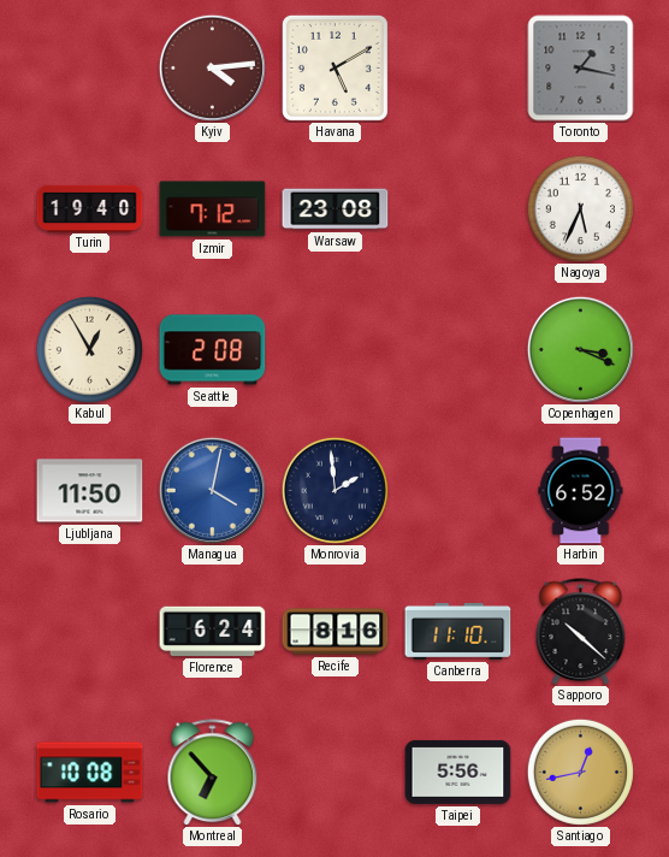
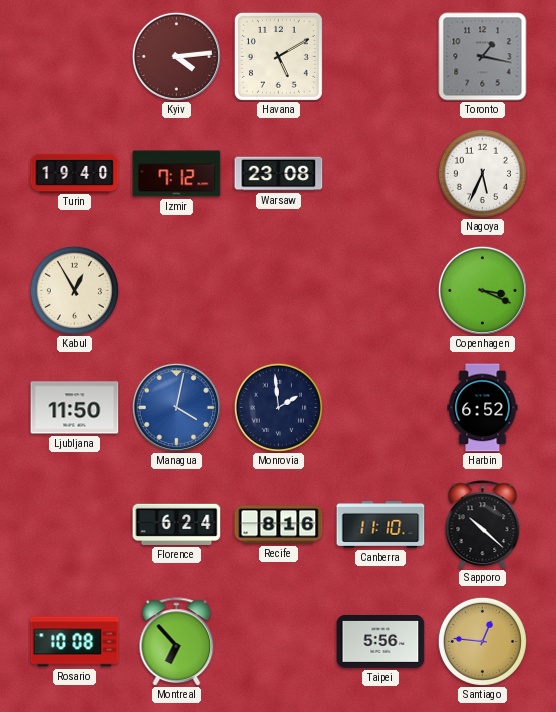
Seattle: 2:08 -> none (213, 350)
Santiago: 12:43 -> 12:46 (482, 641)
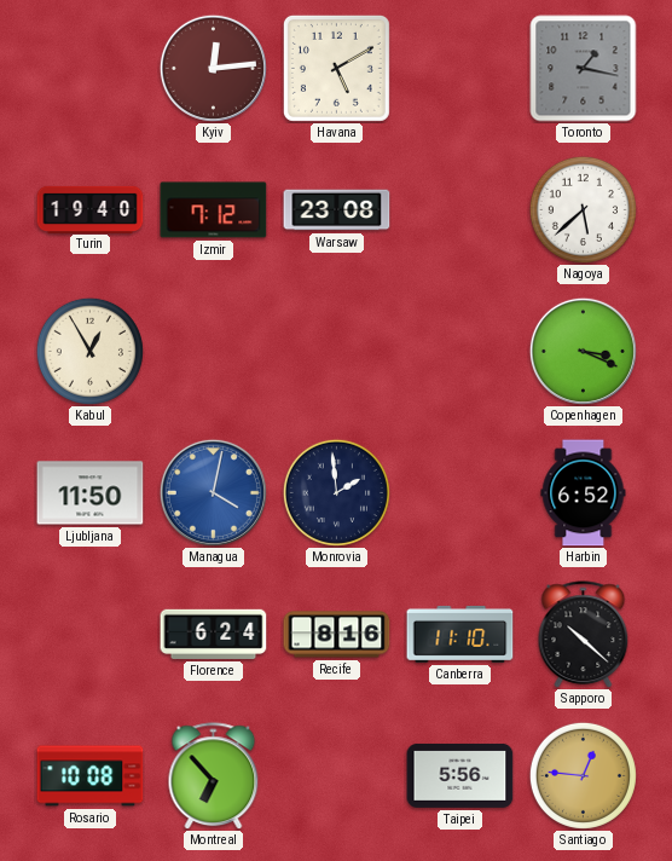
Kyiv: 4:14 -> 12:14 (213, 68)
Nagoya: 5:34 -> 5:38 (583, 209)
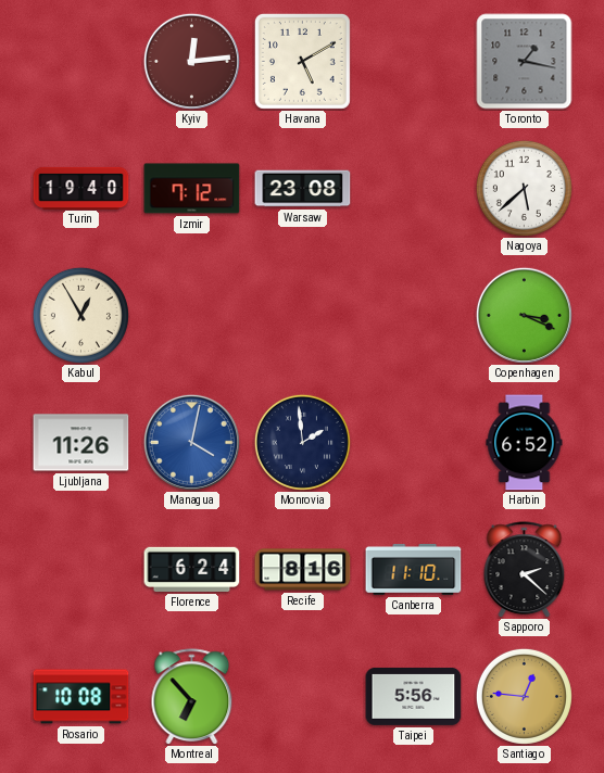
Ljubljana: 11:50 -> 11:26 (81, 443)
Sapporo: 10:22 -> 2:22 (525, 570)
